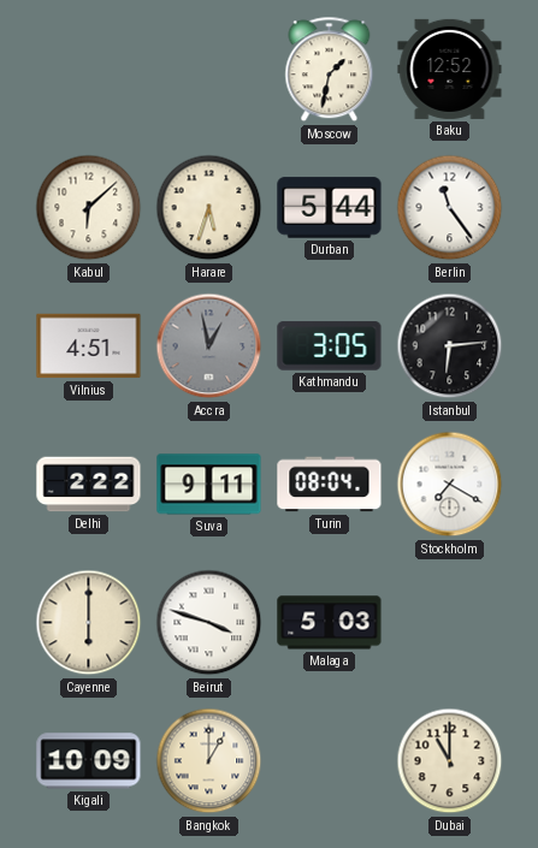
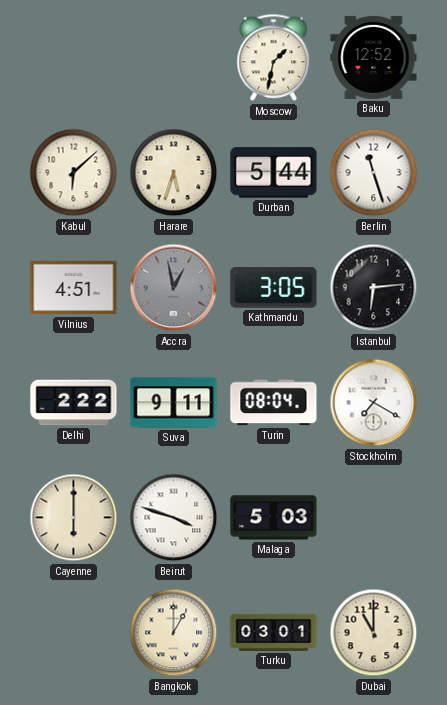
Berlin: 11:24 -> 11:27 (374, 173)
Kigali: 10:09 -> none (89, 761)
Turku: none -> 03:01 (274, 632)
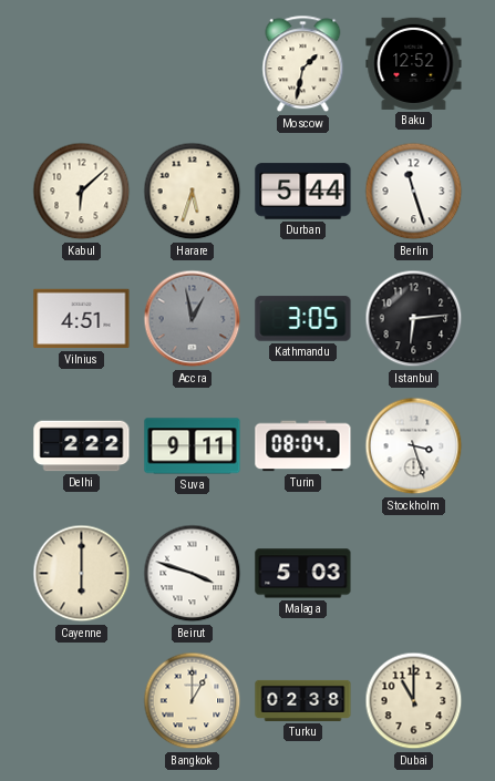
Stockholm: 7:20 -> 3:27 (414, 446)
Turku: 03:01 -> 02:38 (303, 700)
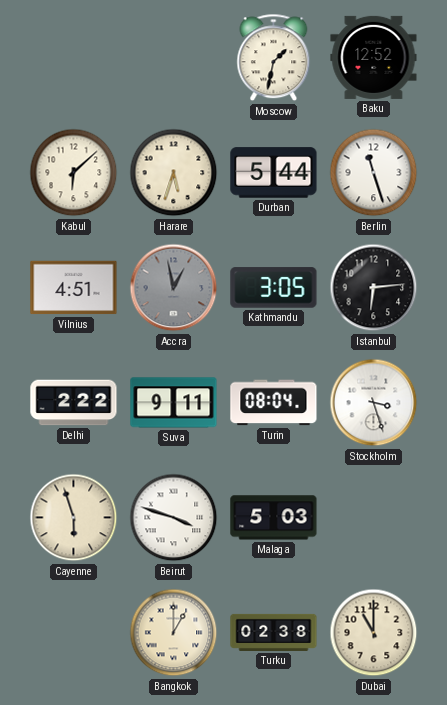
Cayenne: 6:00 -> 5:57 (74, 518)
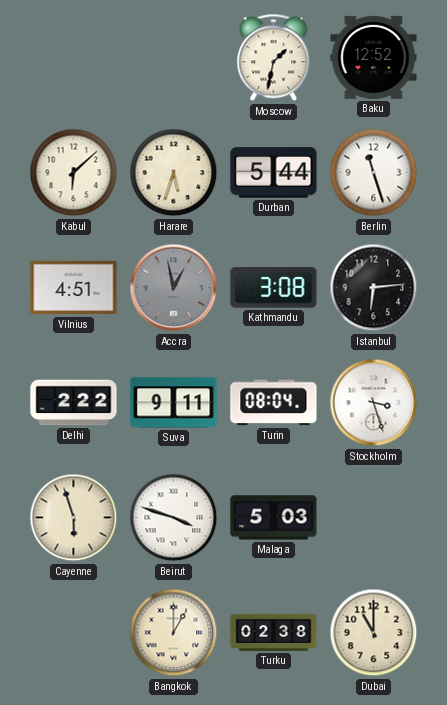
Kathmandu: 3:05 -> 3:08 (274, 288)
